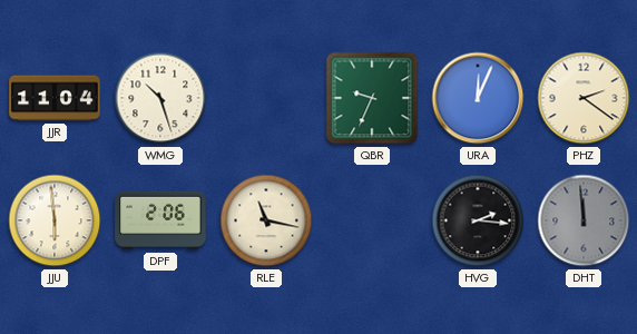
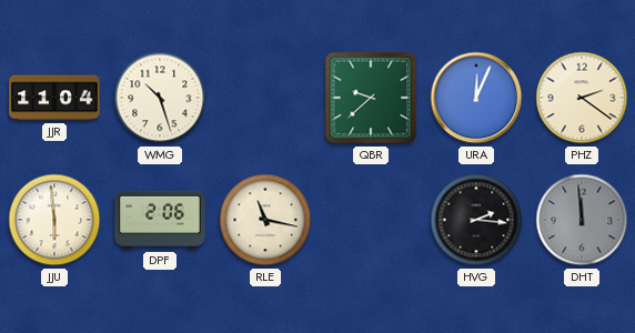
QBR: 9:34 -> 9:38 (371, 98)
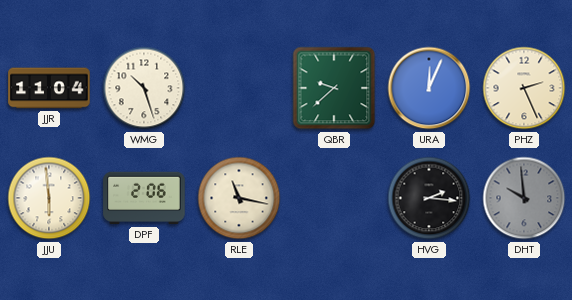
PHZ: 2:21 -> 2:26 (524, 88)
DHT: 11:59 -> 9:59 (524, 198)
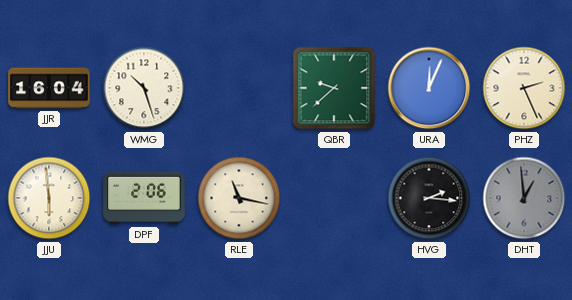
JJR: 11:04 -> 16:04 (49, 88)
DHT: 9:59 -> 12:59 (524, 198)
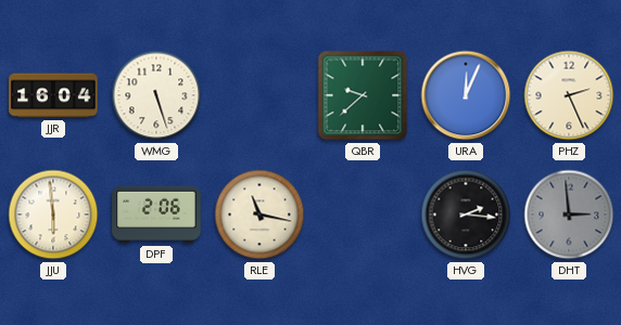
WMG: 10:27 -> 5:27 (156, 95)
DHT: 12:59 -> 2:59 (569, 214)
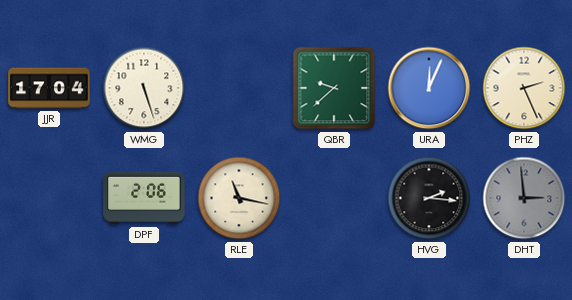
JJR: 16:04 -> 17:04 (49, 88)
JJU: 5:59 -> none (53, 214)
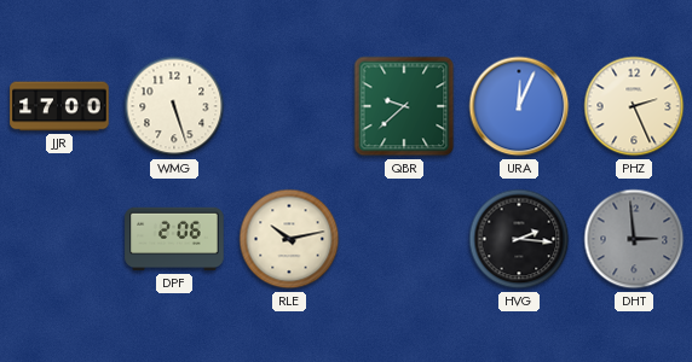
JJR: 17:04 -> 17:00 (59, 106)
RLE: 11:17 -> 10:13 (289, 239)
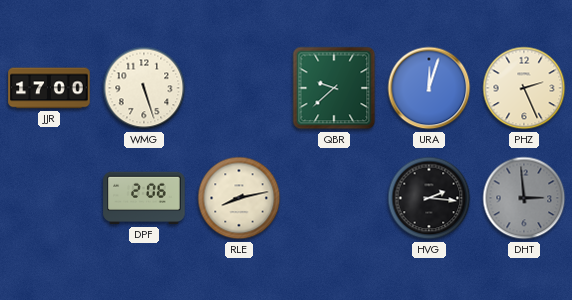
URA: 12:04 -> 12:03 (429, 88)
RLE: 10:13 -> 8:13 (239, 198)
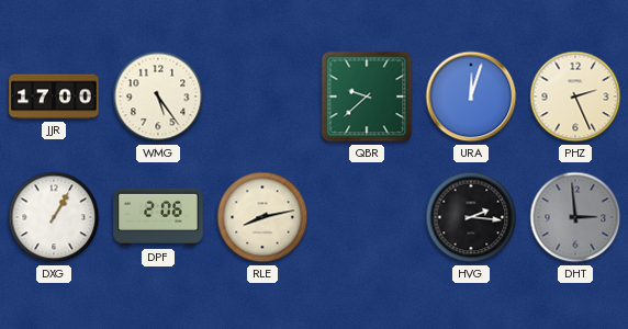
WMG: 5:27 -> 5:24 (158, 97)
DXG: none -> 1:05 (54, 217)
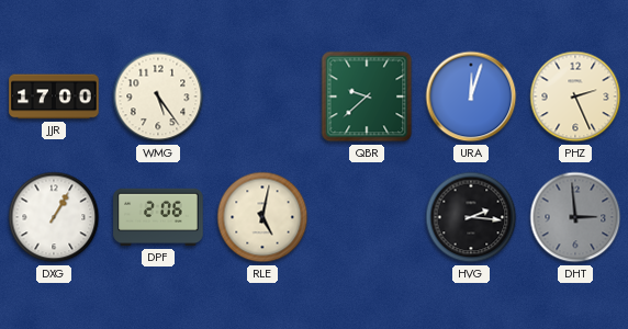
RLE: 8:13 -> 5:02 (262, 217)
